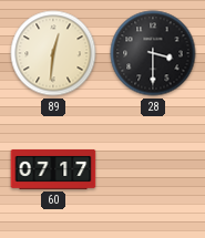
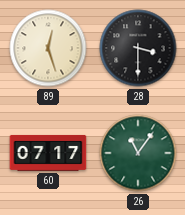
89: 12:31 -> 12:27 (48, 48)
26: none -> 11:06 (138, 153)
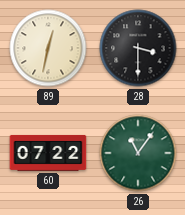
89: 12:27 -> 12:32 (48, 48)
60: 07:17 -> 07:22 (48, 153)
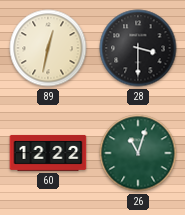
60: 07:22 -> 12:22 (48, 153)
26: 11:06 -> 11:03 (138, 153)
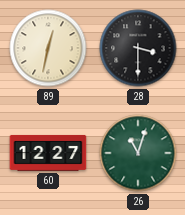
60: 12:22 -> 12:27 (48, 153)
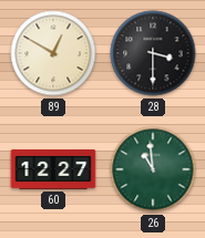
89: 12:32 -> 12:50 (53, 53)
26: 11:03 -> 10:59 (153, 169)
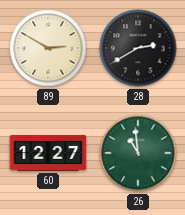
89: 12:50 -> 2:50 (48, 48)
28: 3:30 -> 2:40 (138, 48)
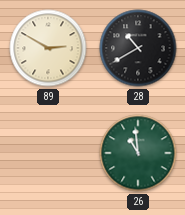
28: 2:40 -> 10:40 (138, 48)
60: 12:27 -> none (48, 153)
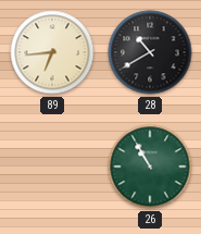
89: 2:50 -> 6:44 (52, 52)
26: 10:59 -> 10:55 (150, 167)
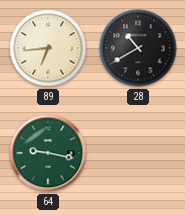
64: none -> 9:17 (48, 153)
26: 10:55 -> none (150, 167)
